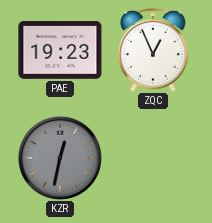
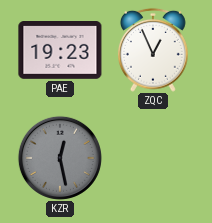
KZR: 12:32 -> 12:28 (60, 158)
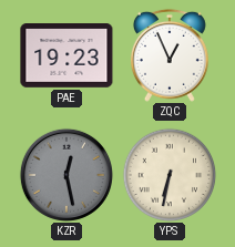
YPS: none -> 6:32 (170, 175)
